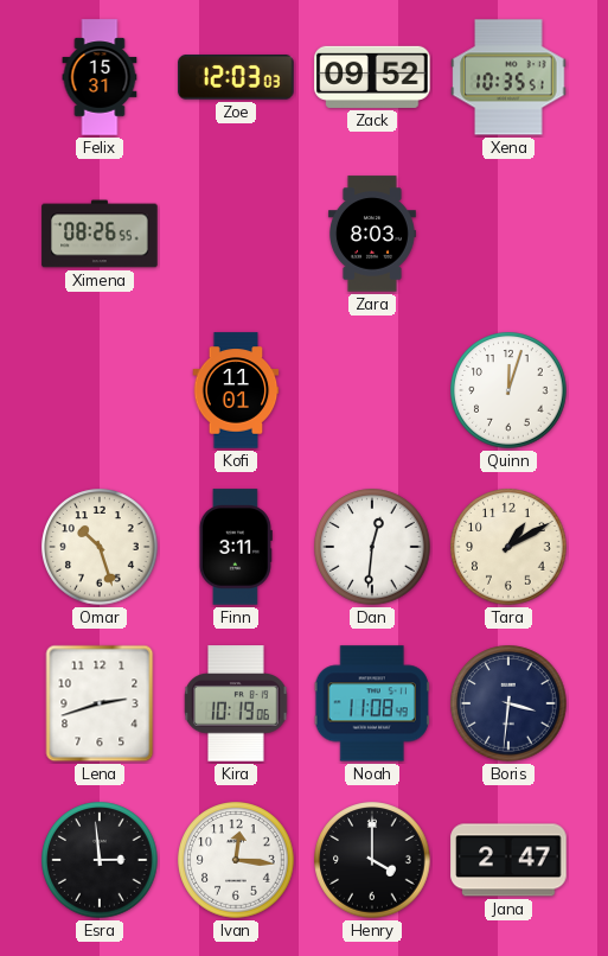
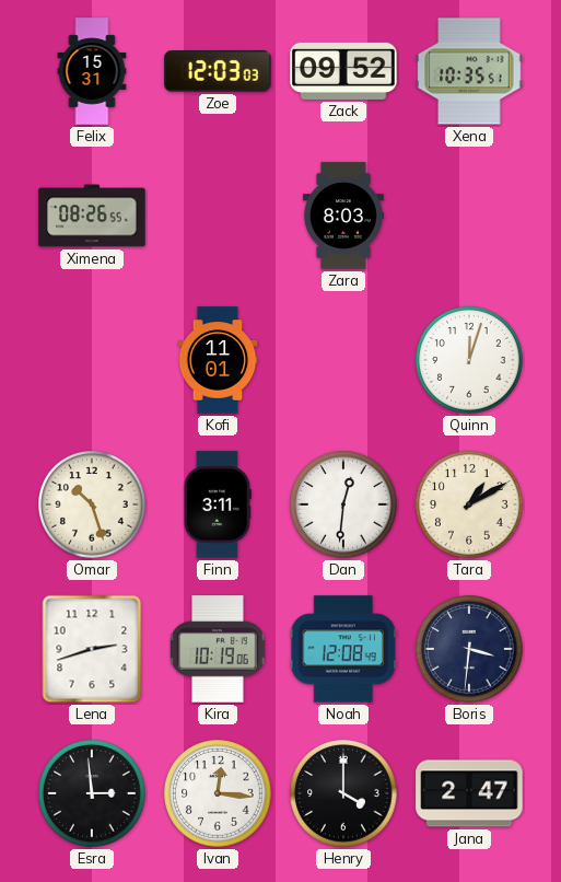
Noah: 11:08 -> 12:08 (343, 649)
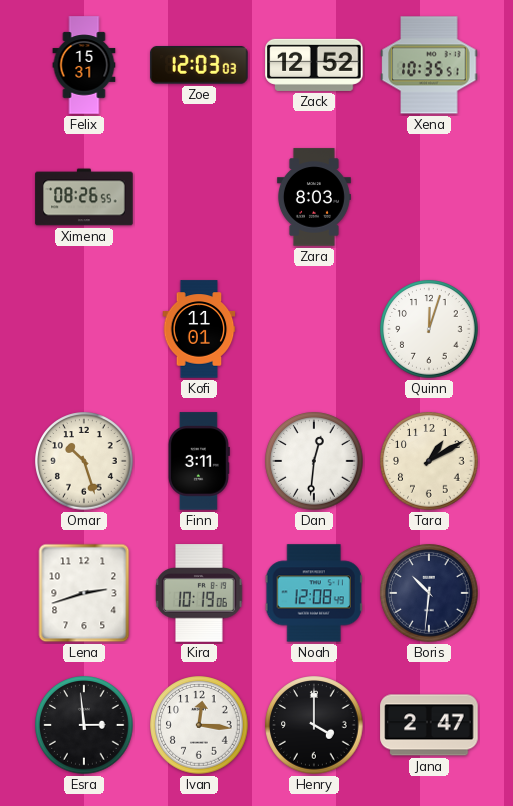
Zack: 09:52 -> 12:52 (314, 65)
Boris: 3:31 -> 10:31 (429, 593)
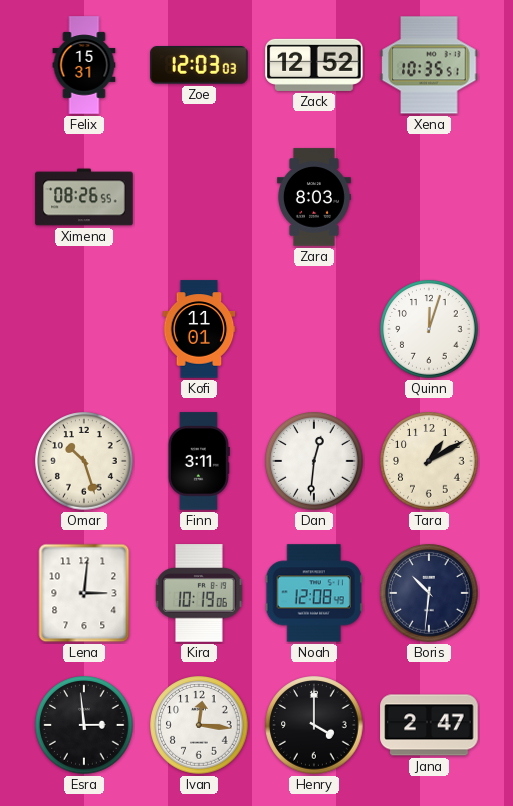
Lena: 2:42 -> 3:01 (84, 593)
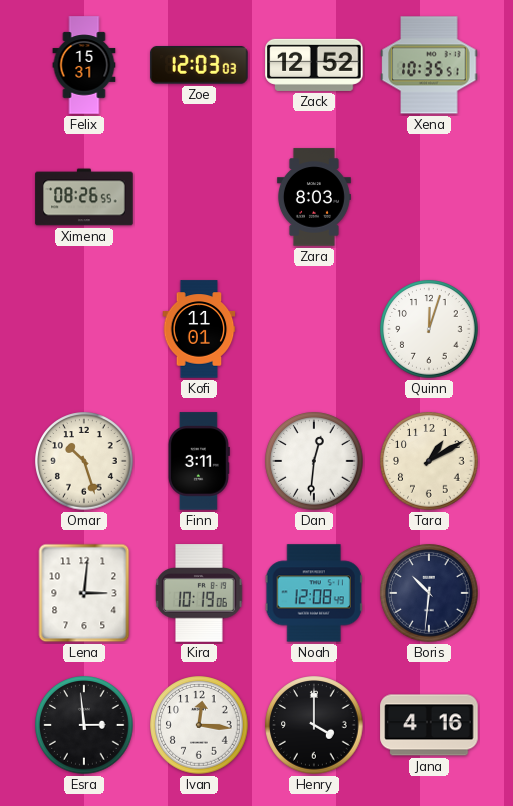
Jana: 2:47 -> 4:16 (429, 725)
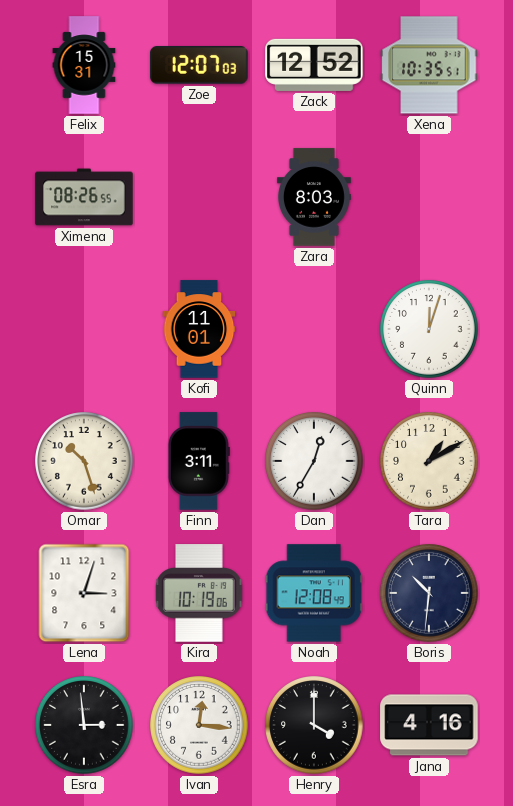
Zoe: 12:03 -> 12:07 (199, 66)
Dan: 12:31 -> 12:35 (314, 461)
Lena: 3:01 -> 3:03 (84, 593)
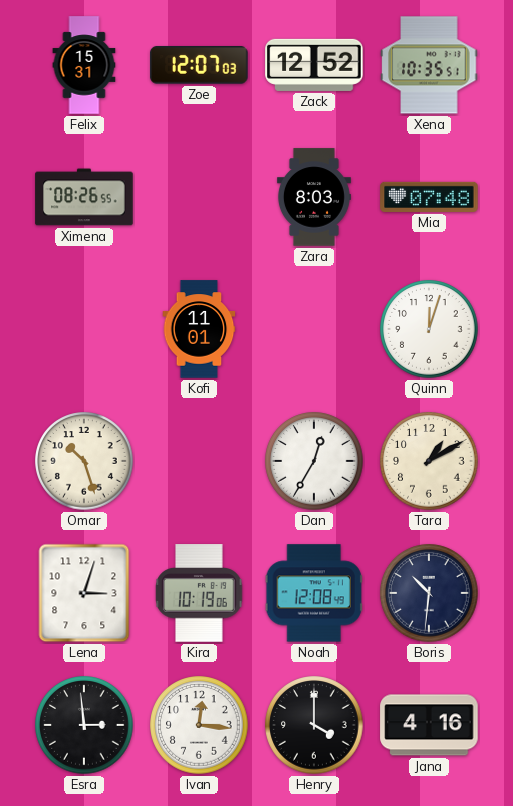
Mia: none -> 07:48 (429, 197)
Finn: 3:11 -> none (199, 461)
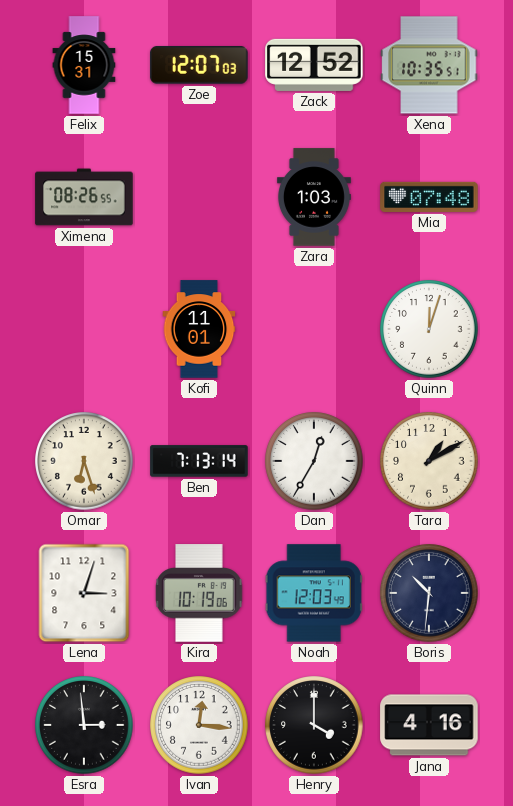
Zara: 8:03 -> 1:03 (314, 197)
Omar: 10:27 -> 6:27 (84, 461)
Ben: none -> 7:13 (199, 461)
Noah: 12:08 -> 12:03 (314, 593)
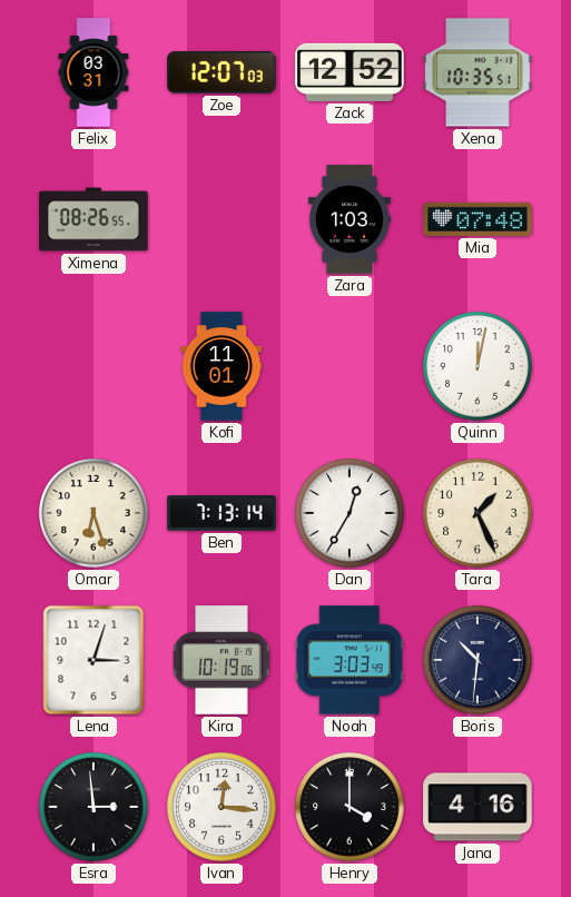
Felix: 15:31 -> 03:31 (93, 72)
Quinn: 12:03 -> 12:02 (478, 366)
Tara: 1:10 -> 1:26 (478, 513)
Noah: 12:03 -> 3:03 (350, 660)
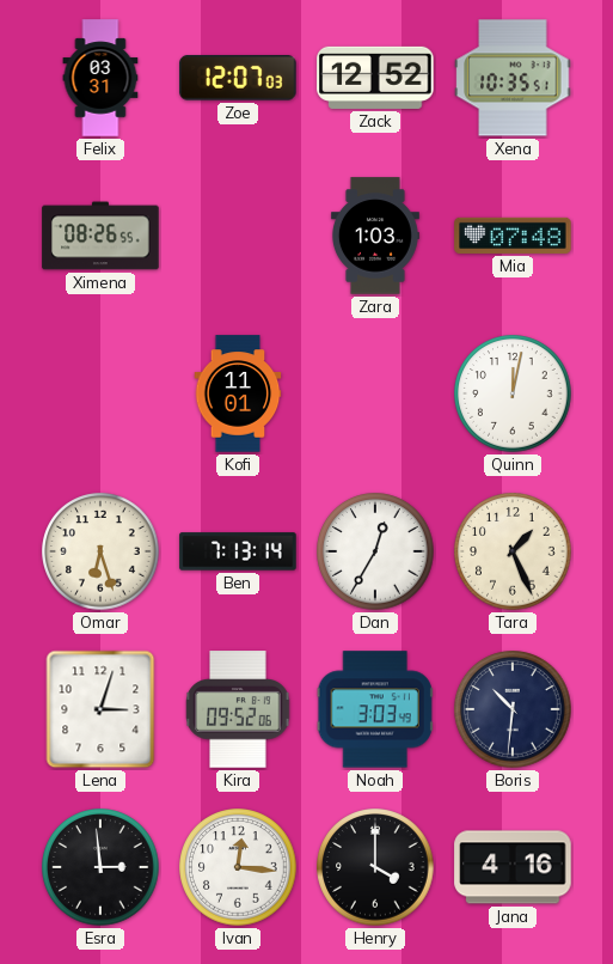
Kira: 10:19 -> 09:52 (238, 709)
